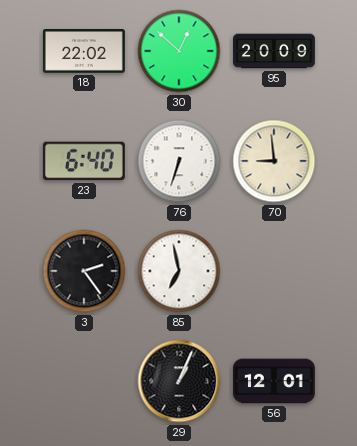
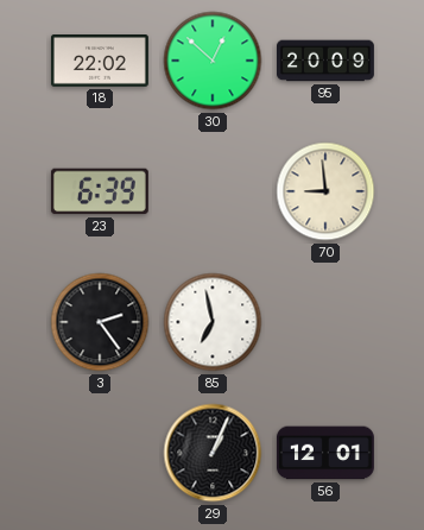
23: 6:40 -> 6:39 (100, 191)
76: 6:33 -> none (179, 161)
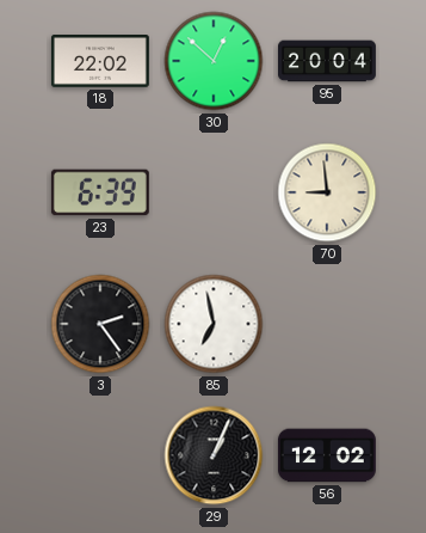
95: 20:09 -> 20:04 (328, 61)
56: 12:01 -> 12:02 (327, 455)
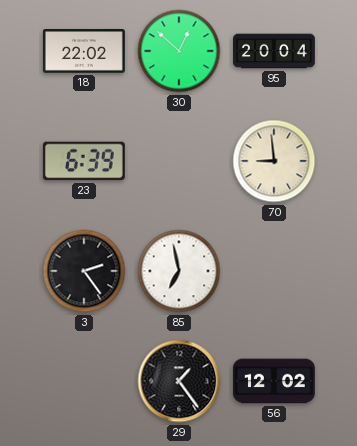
29: 1:04 -> 1:24 (179, 381)
